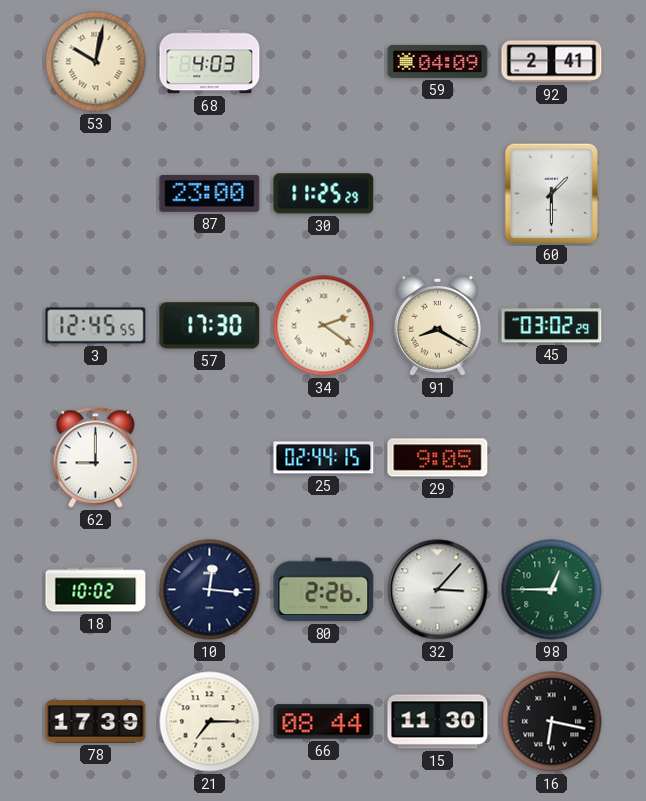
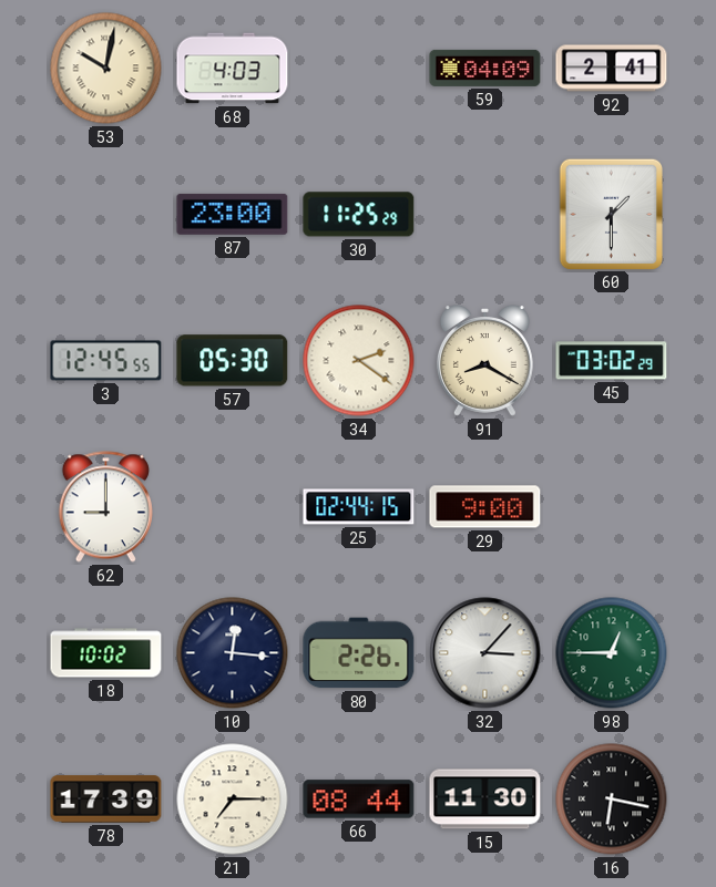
57: 17:30 -> 05:30 (233, 361)
29: 9:05 -> 9:00 (485, 507)
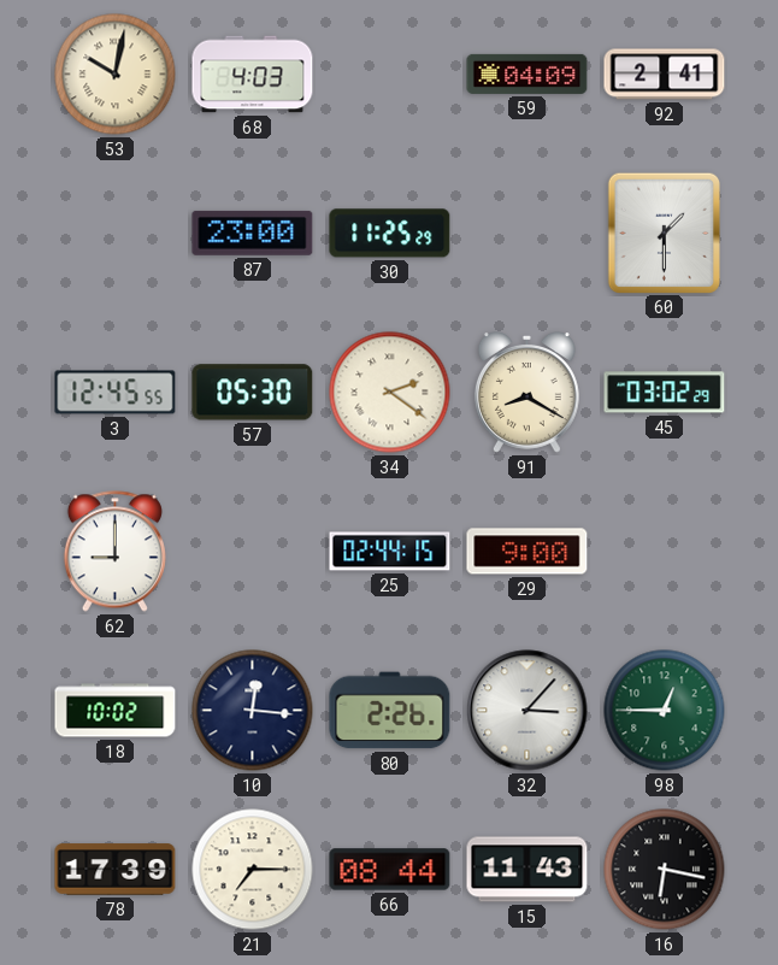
15: 11:30 -> 11:43 (527, 870)
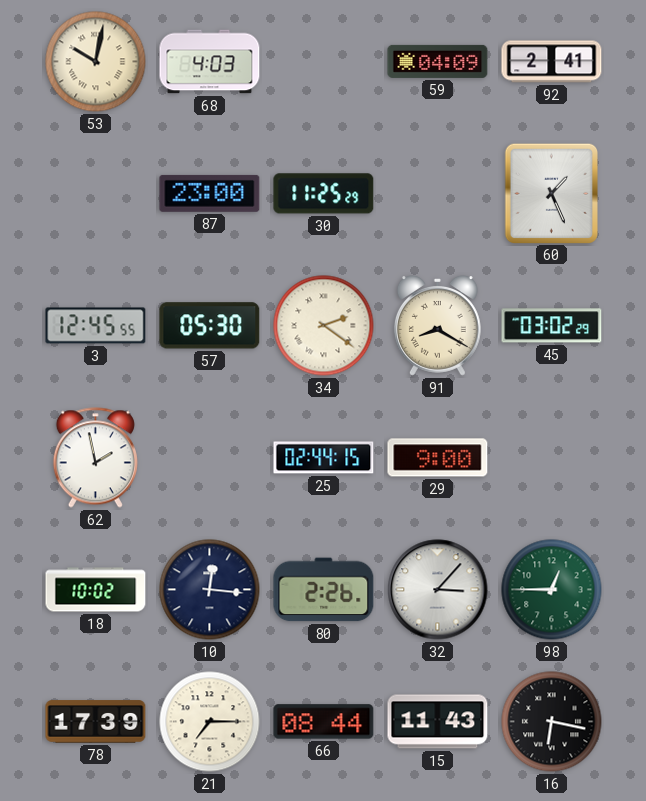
60: 1:30 -> 1:26 (551, 193)
62: 9:00 -> 1:58 (95, 458)
